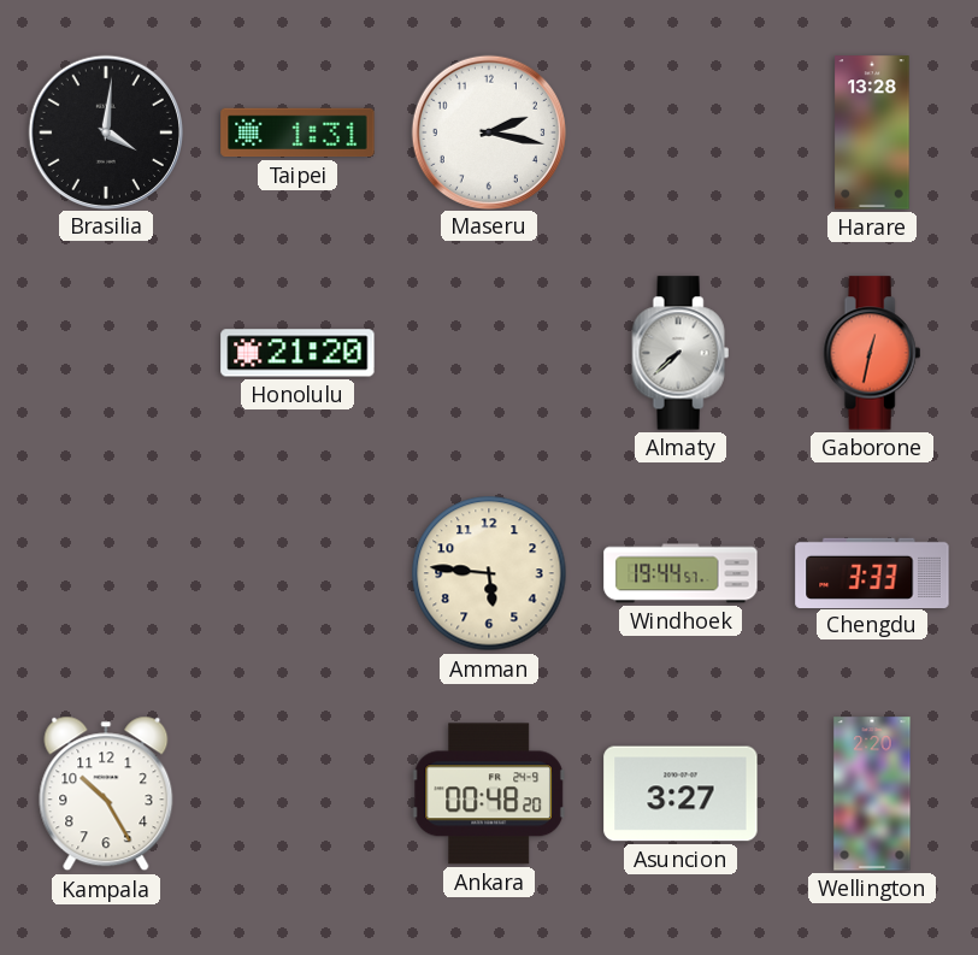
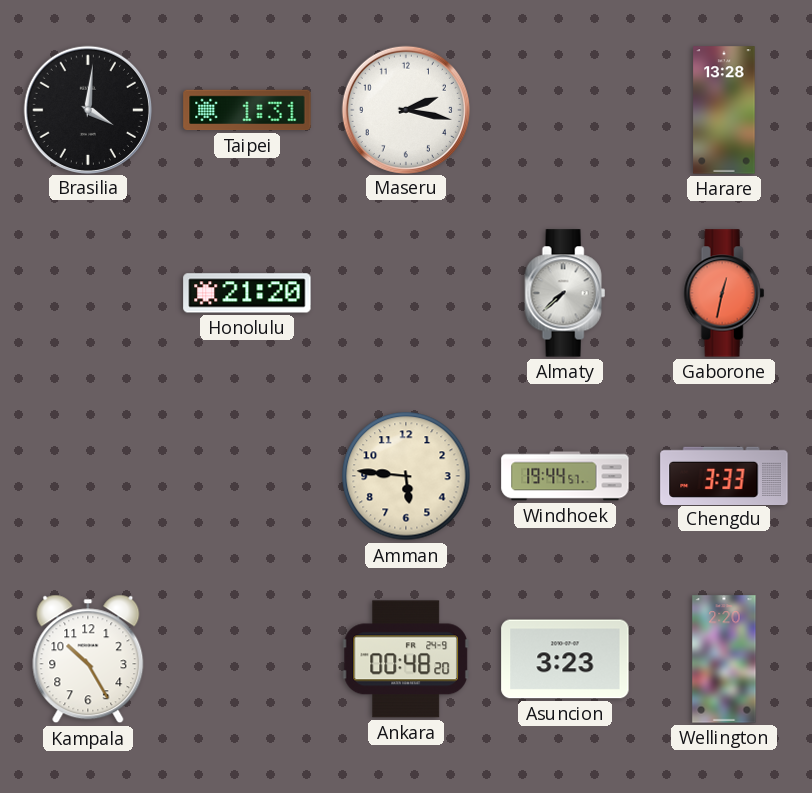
Asuncion: 3:27 -> 3:23 (565, 659)
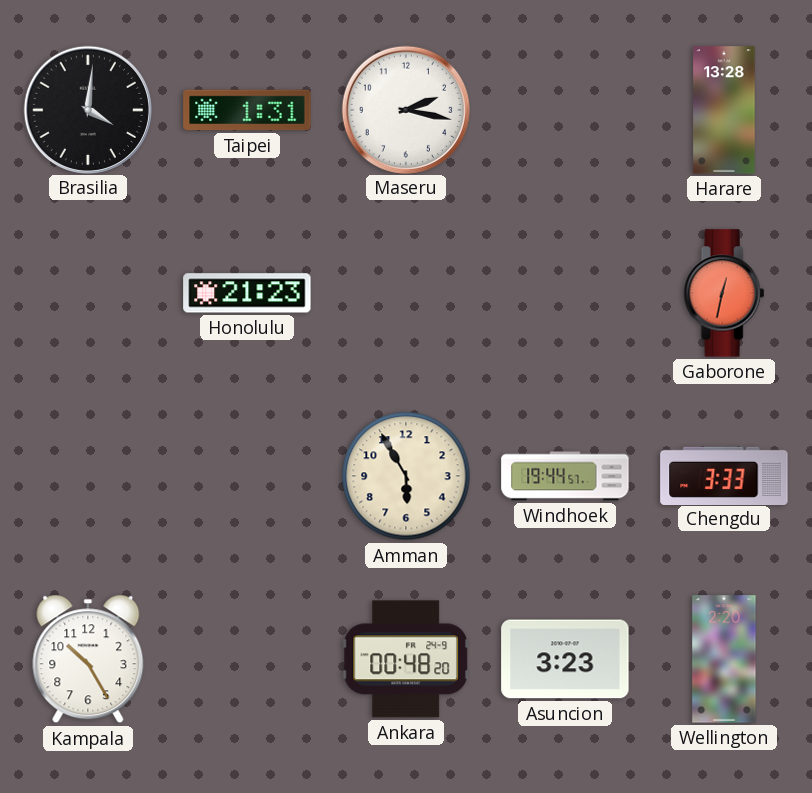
Honolulu: 21:20 -> 21:23 (247, 293)
Almaty: 7:38 -> none (565, 293)
Amman: 5:46 -> 5:55 (406, 476)
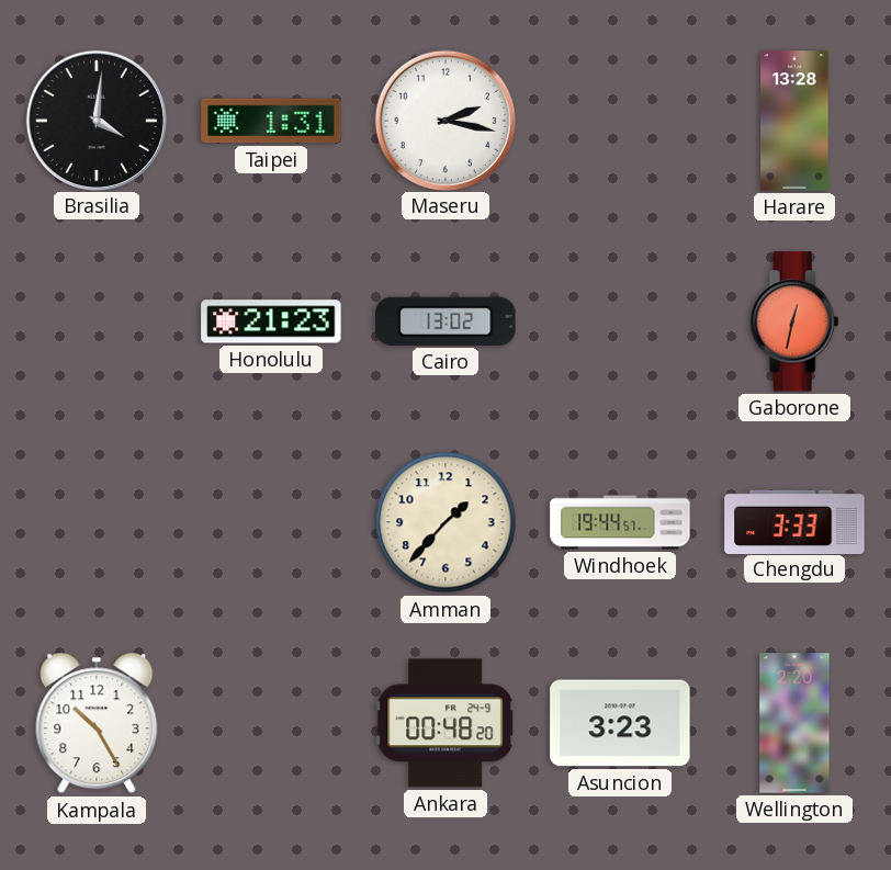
Cairo: none -> 13:02 (446, 321)
Amman: 5:55 -> 1:37 (446, 522)
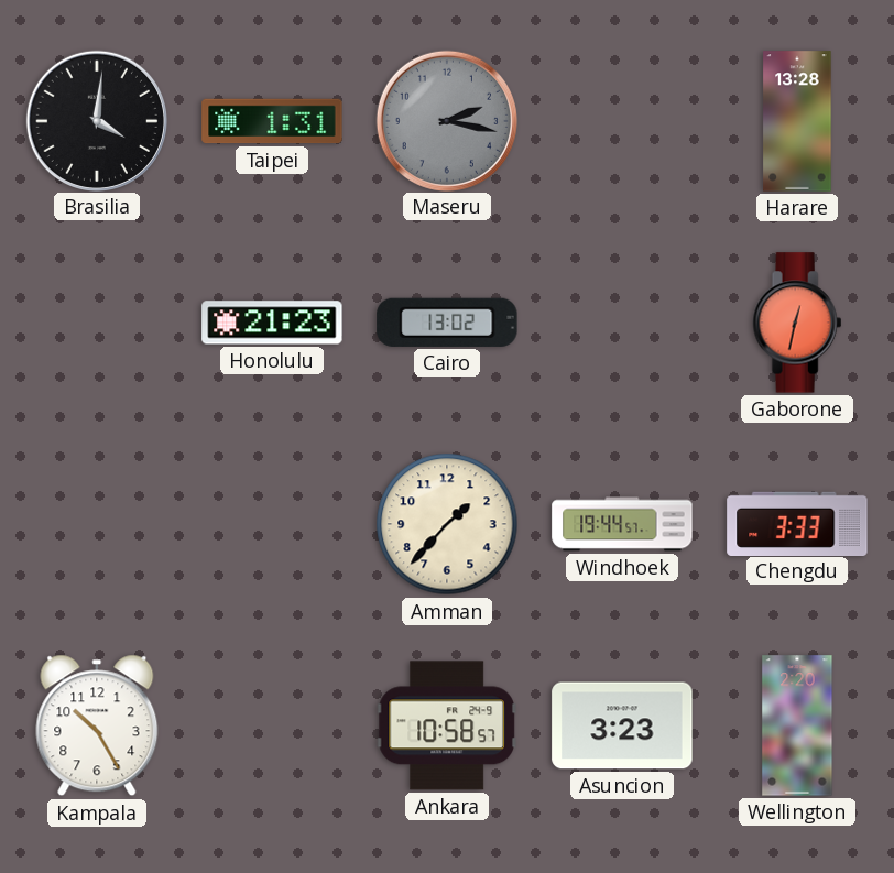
Maseru dial: white -> grey (446, 120)
Ankara: 00:48 -> 10:58 (447, 725)
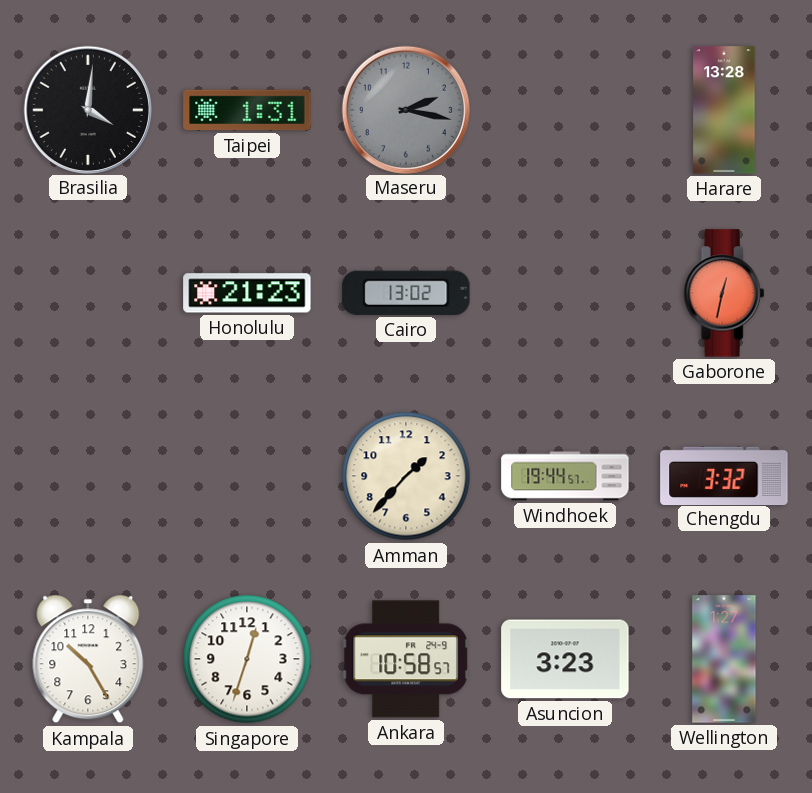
Chengdu: 3:33 -> 3:32 (724, 475)
Singapore: none -> 12:33 (247, 659)
Wellington: 2:20 -> 1:27 (724, 659)
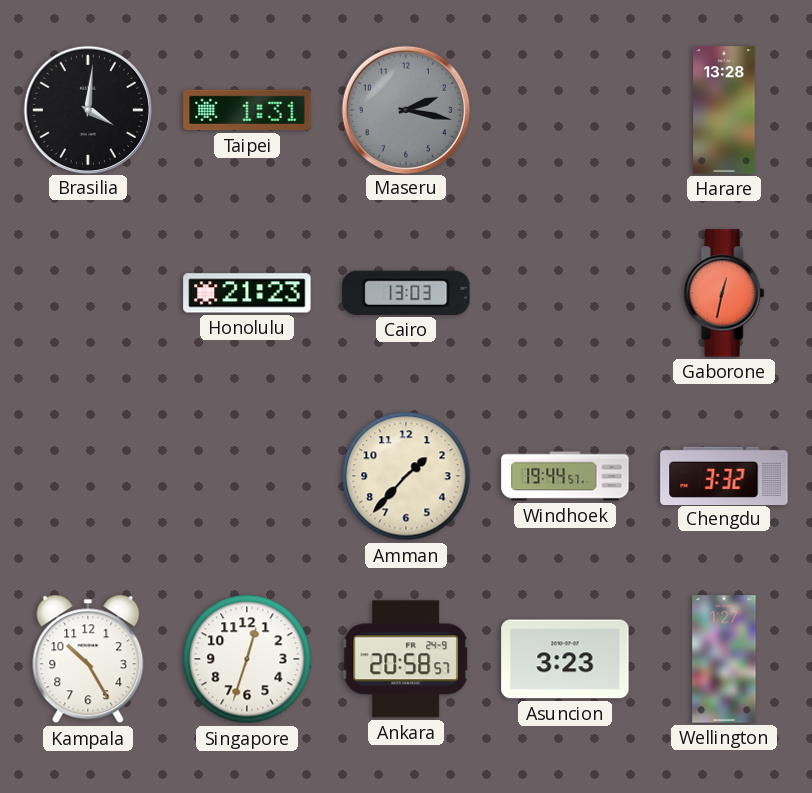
Cairo: 13:02 -> 13:03 (406, 293)
Ankara: 10:58 -> 20:58 (406, 659)
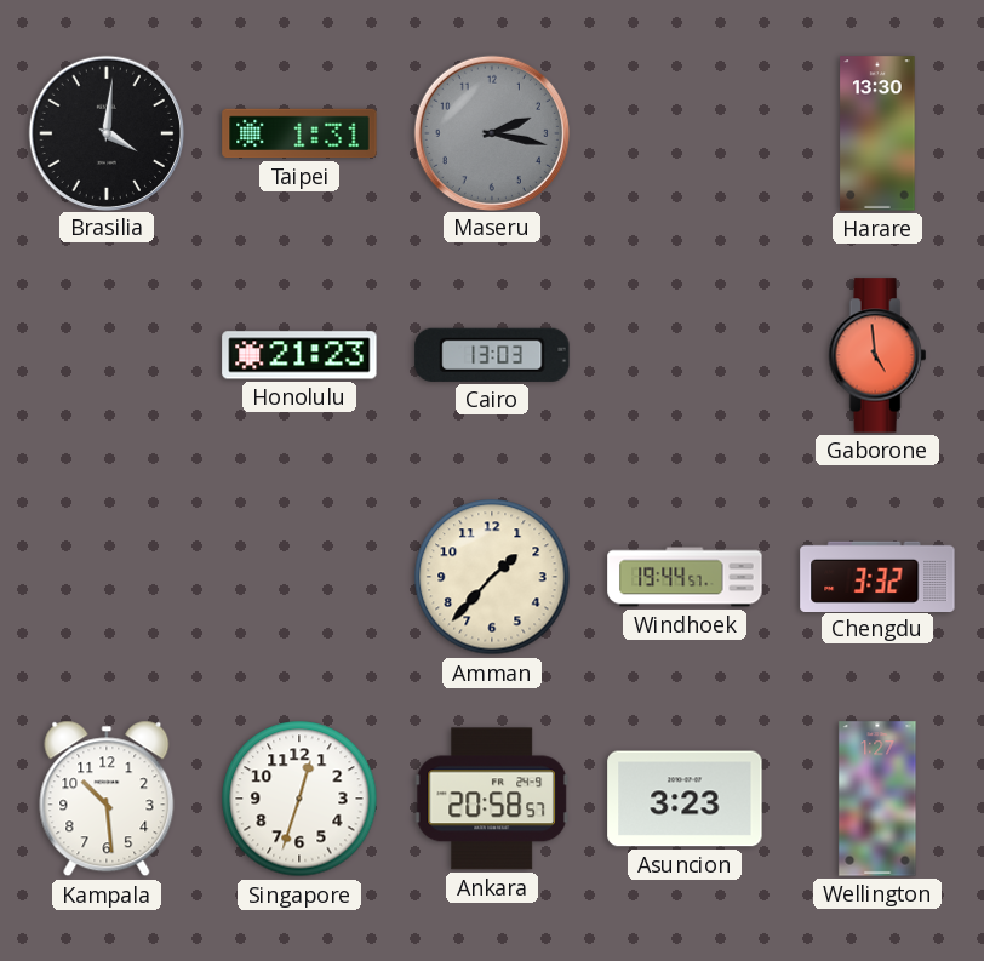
Harare: 13:28 -> 13:30 (877, 133)
Gaborone: 12:32 -> 4:59 (877, 355)
Kampala: 10:25 -> 10:29 (107, 799)
